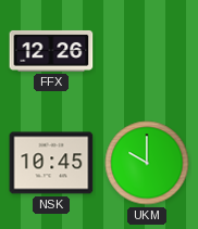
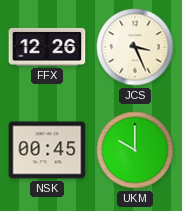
JCS: none -> 3:26 (135, 47)
NSK: 10:45 -> 00:45 (47, 150)
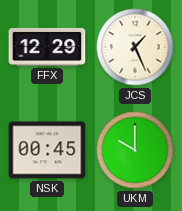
FFX: 12:26 -> 12:29 (47, 47)
JCS: 3:26 -> 1:26 (135, 47)
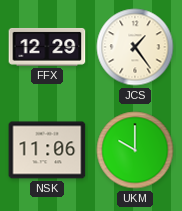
JCS: 1:26 -> 1:24 (135, 47)
NSK: 00:45 -> 11:06 (47, 150)
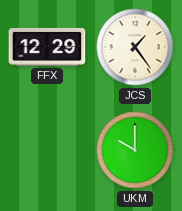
NSK: 11:06 -> none (47, 150)
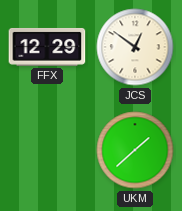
JCS: 1:24 -> 12:51 (135, 47)
UKM: 10:00 -> 1:38 (135, 150)
